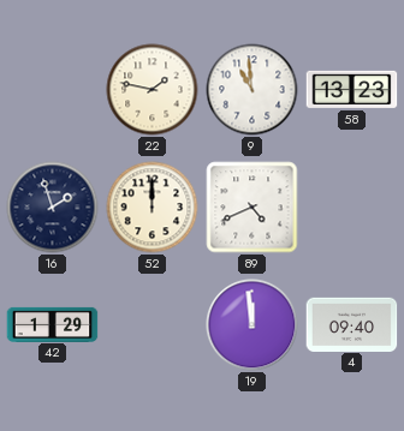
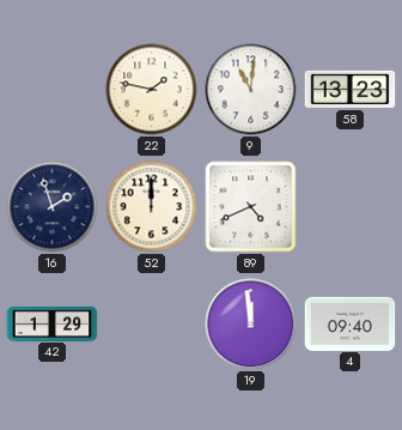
9: 10:59 -> 11:01 (251, 90)
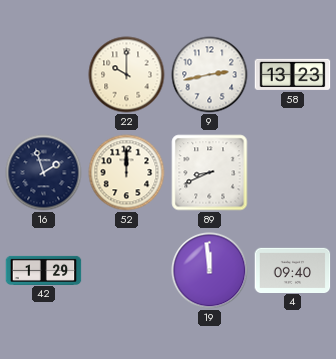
22: 1:47 -> 10:00 (127, 75)
9: 11:01 -> 2:43 (210, 75)
89: 4:41 -> 8:41 (210, 173)
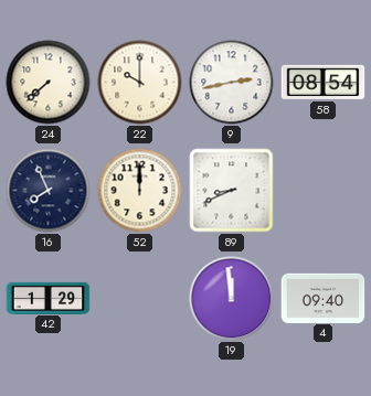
24: none -> 7:38 (49, 83)
58: 13:23 -> 08:54 (324, 82)
16: 1:57 -> 7:56 (49, 191)
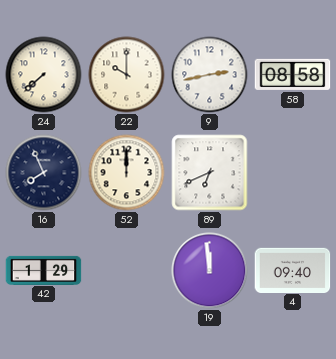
58: 08:54 -> 08:58 (293, 74)
89: 8:41 -> 6:41 (210, 173)
